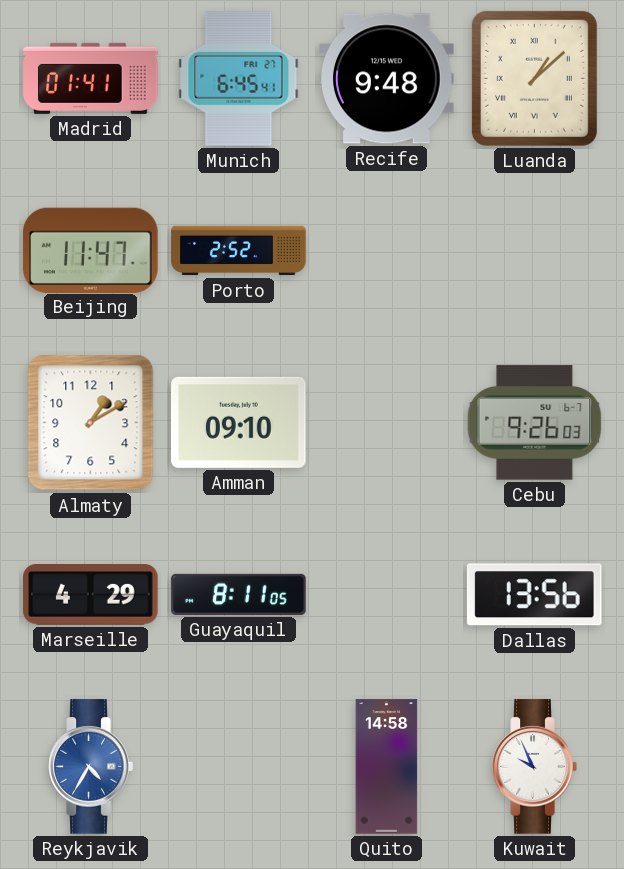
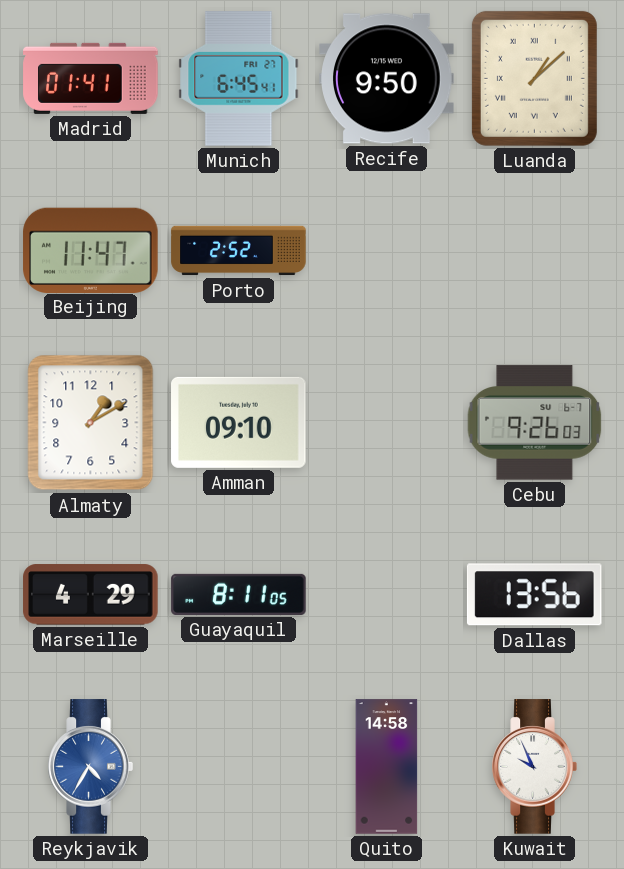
Recife: 9:48 -> 9:50 (387, 79)
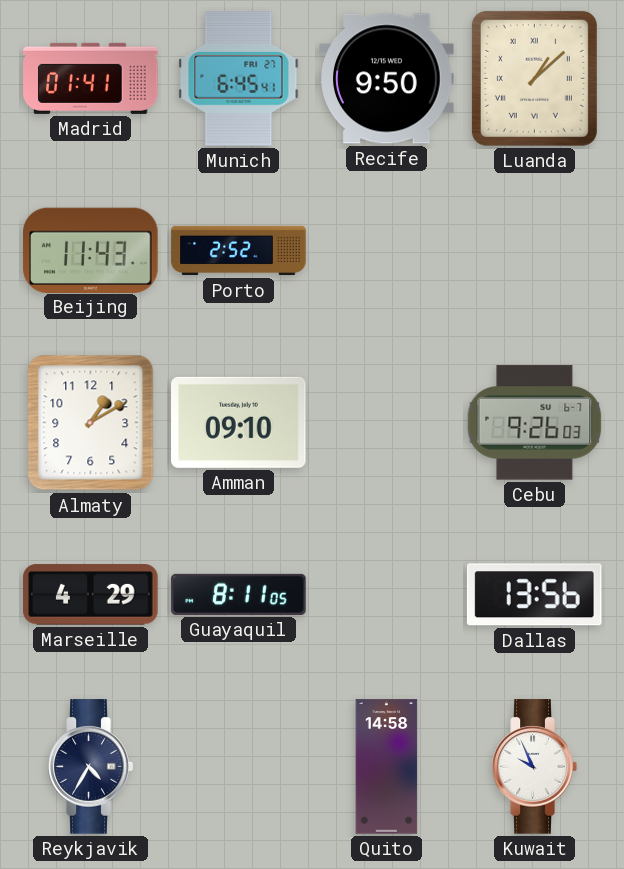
Beijing: 11:47 -> 11:43 (91, 250)
Reykjavik dial: blue -> navy (90, 767)
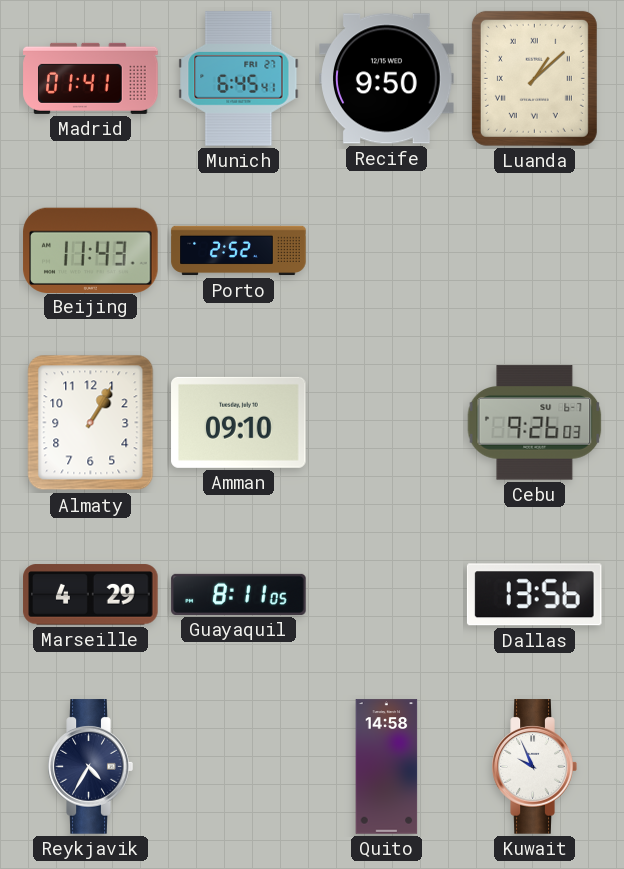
Almaty: 1:10 -> 1:05 (91, 423)
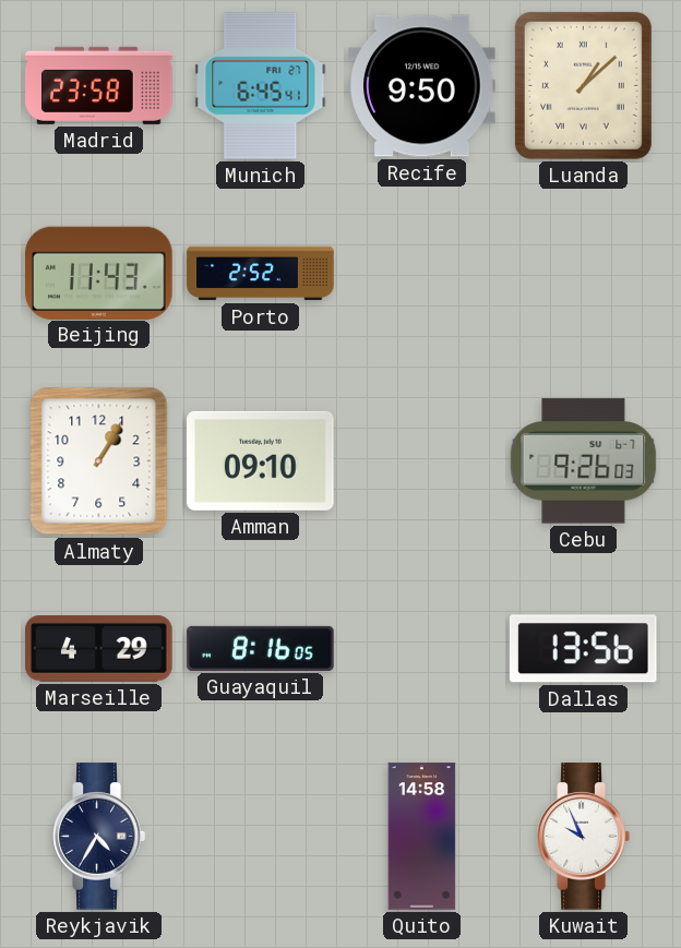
Madrid: 01:41 -> 23:58 (99, 85)
Guayaquil: 8:11 -> 8:16 (261, 648)
